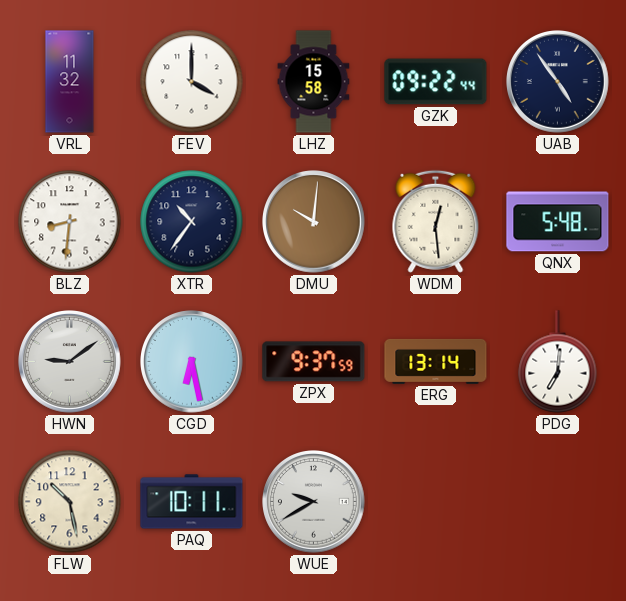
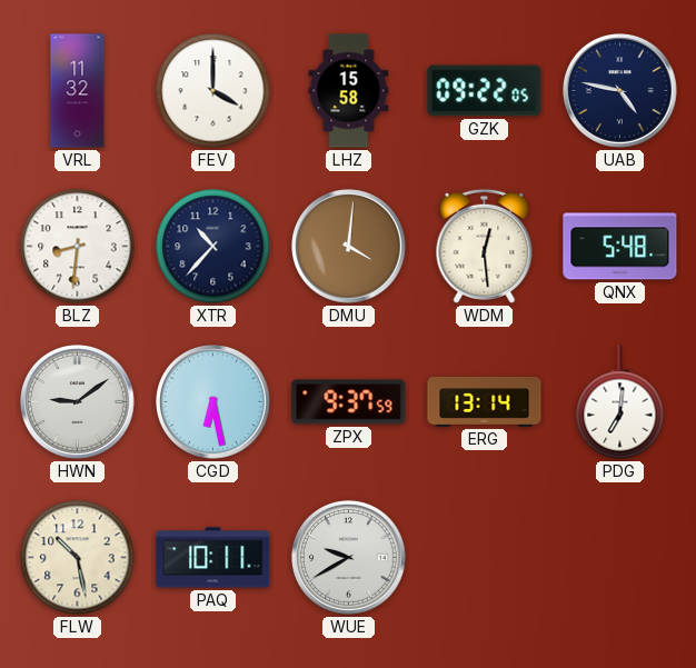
GZK: 09:22:44 -> 09:22:05 (485, 91)
UAB: 4:54 -> 4:47 (620, 91)
XTR: 10:36 -> 10:37 (213, 247)
DMU: 10:01 -> 4:01 (349, 247)
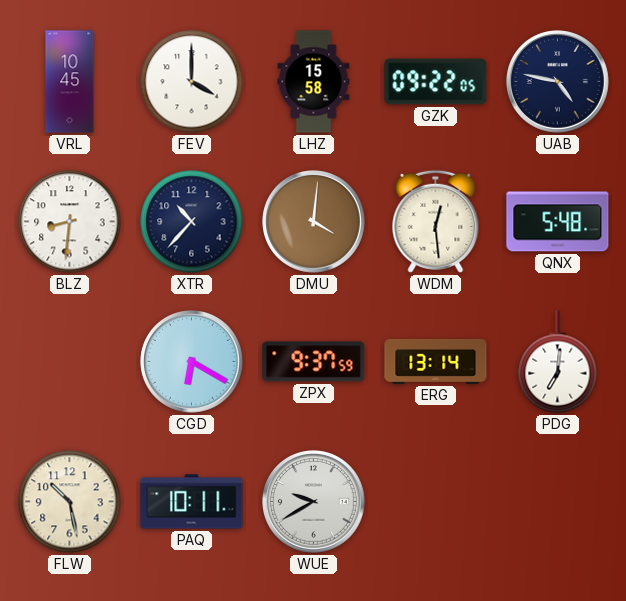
VRL: 11:32 -> 10:45 (70, 82)
HWN: 9:09 -> none (78, 402)
CGD: 6:28 -> 6:20 (192, 362)
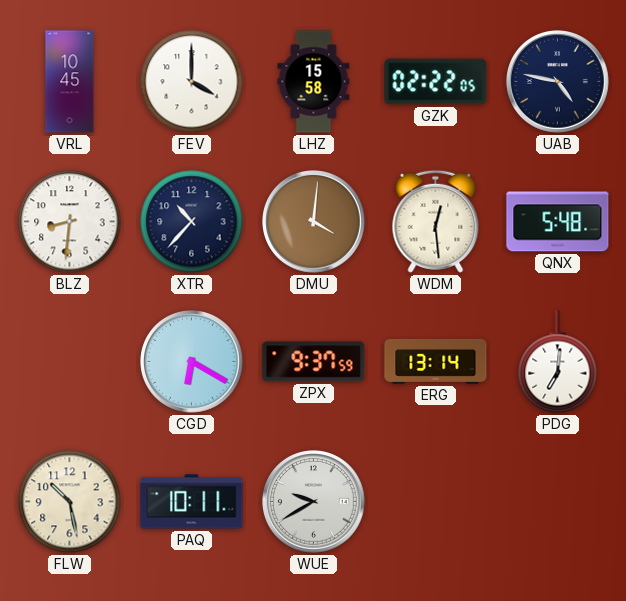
GZK: 09:22 -> 02:22 (436, 82)
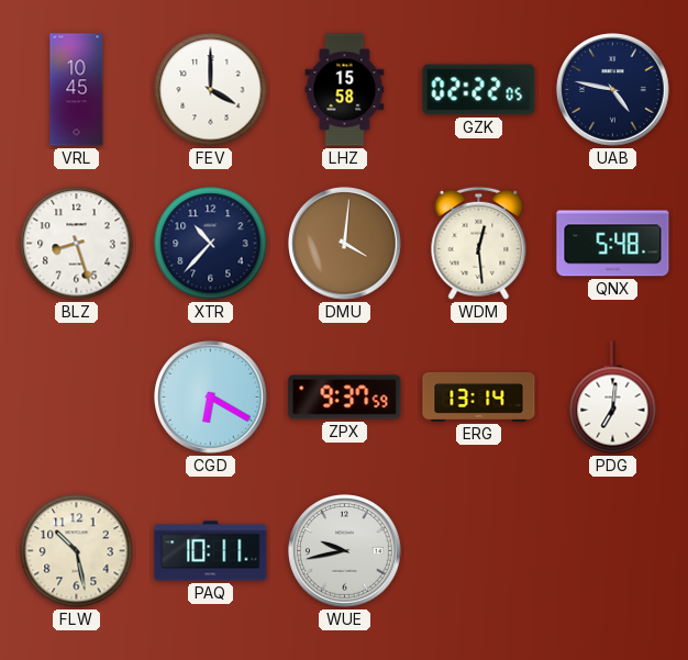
BLZ: 8:31 -> 8:27 (77, 244)
WUE: 9:40 -> 9:43 (345, 551)
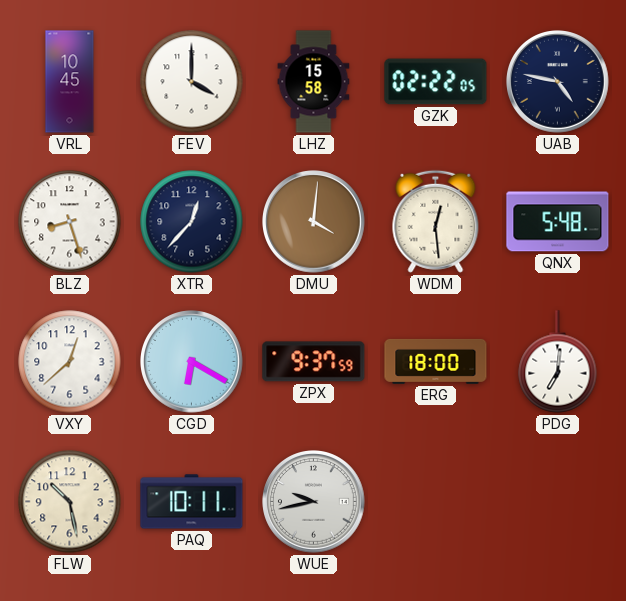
XTR: 10:37 -> 12:37 (192, 222)
VXY: none -> 12:38 (70, 362)
ERG: 13:14 -> 18:00 (436, 361)
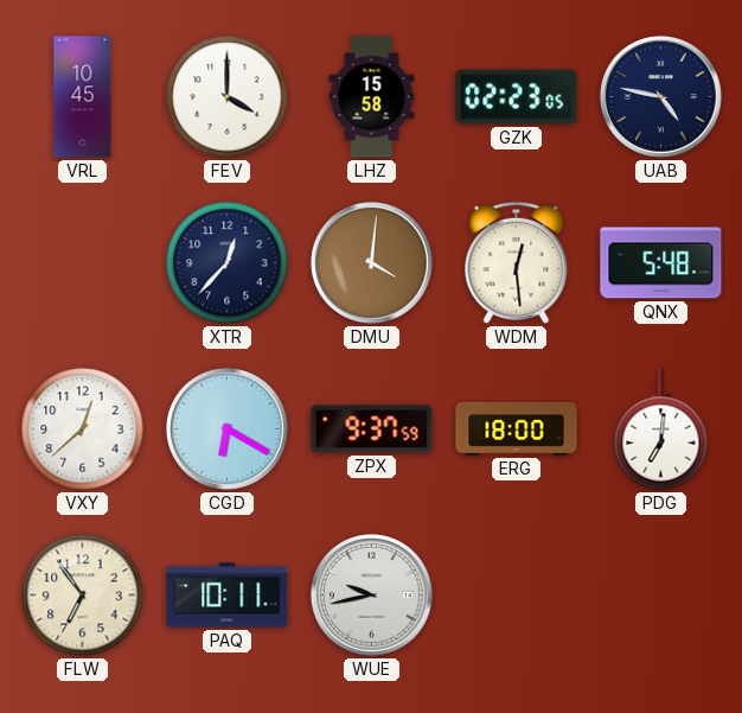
GZK: 02:22 -> 02:23 (517, 97)
BLZ: 8:27 -> none (70, 222)
FLW: 10:28 -> 6:54 (83, 596)
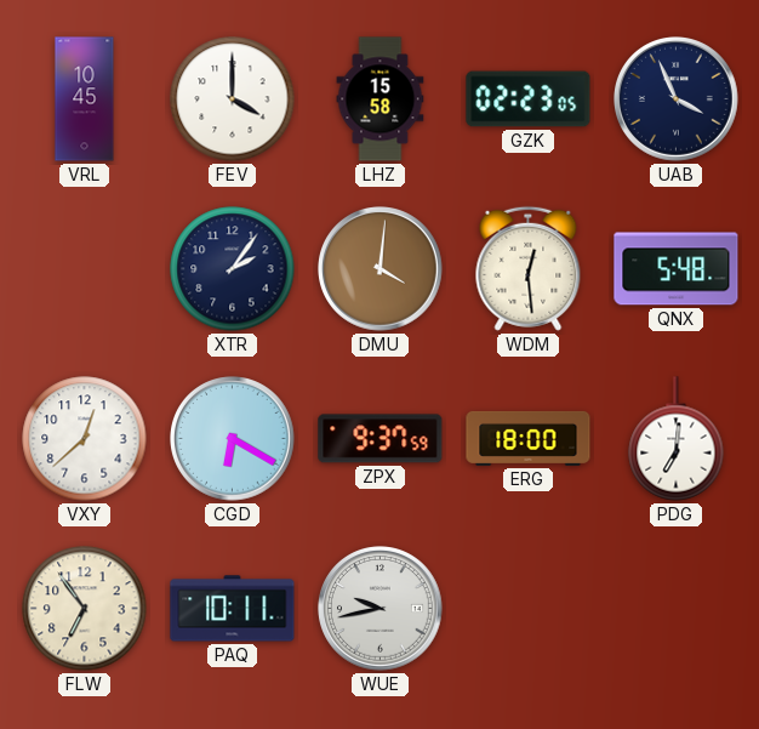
UAB: 4:47 -> 3:56 (677, 99)
XTR: 12:37 -> 2:06 (233, 269)
